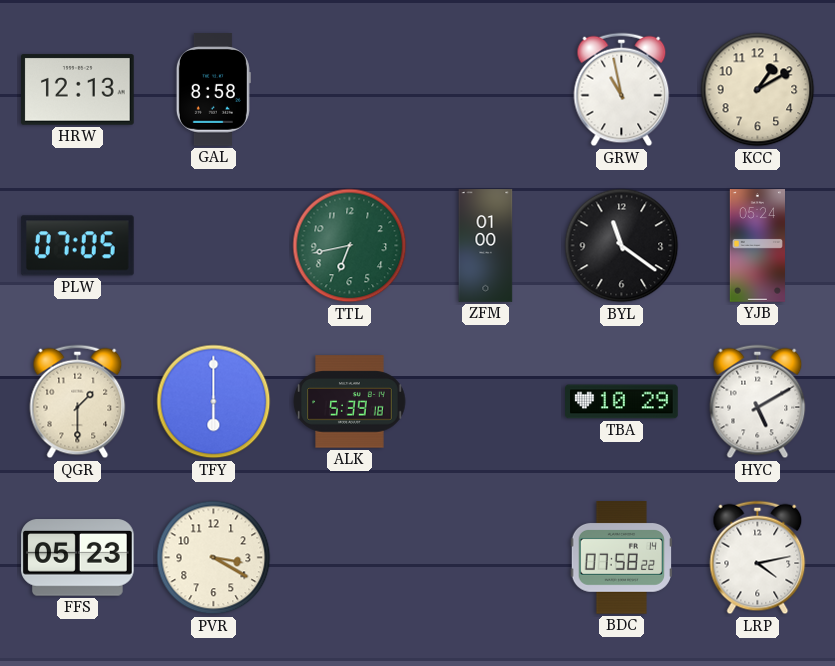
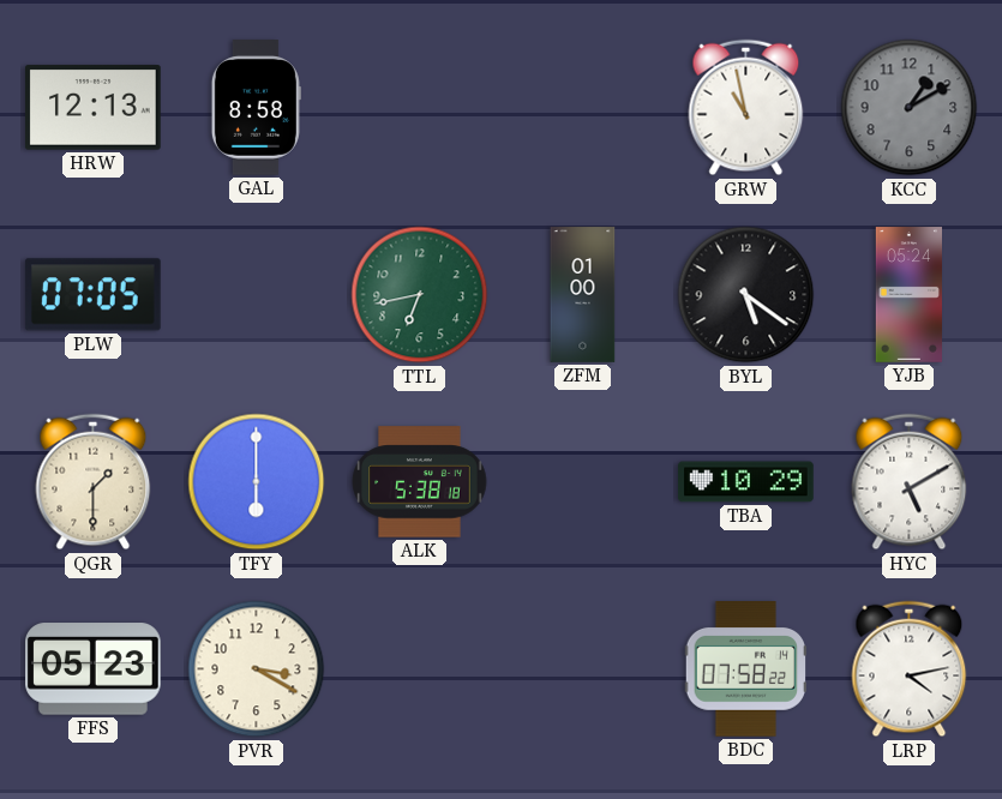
KCC dial: cream -> grey (910, 108)
BYL: 11:21 -> 5:21 (746, 295)
ALK: 5:39 -> 5:38 (420, 482)
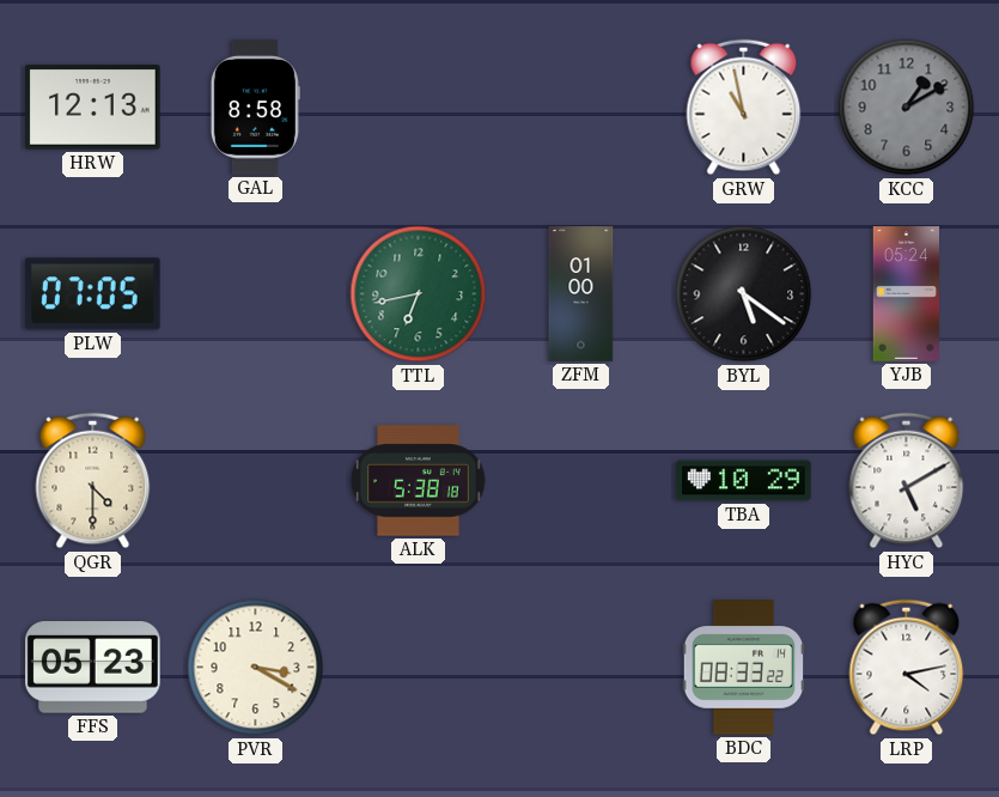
QGR: 1:30 -> 4:30 (93, 481)
TFY: 6:00 -> none (257, 482)
BDC: 07:58 -> 08:33 (744, 668)
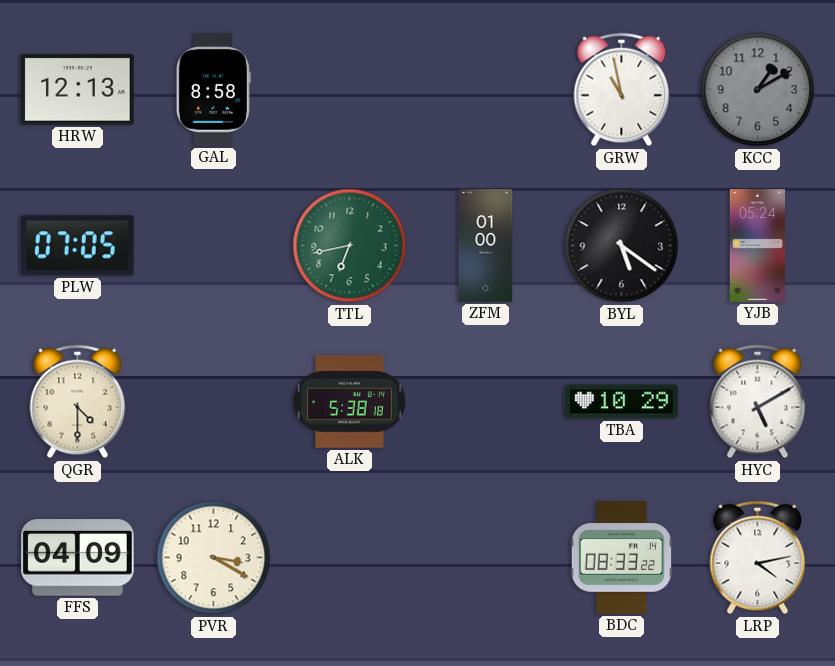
FFS: 05:23 -> 04:09 (78, 558)
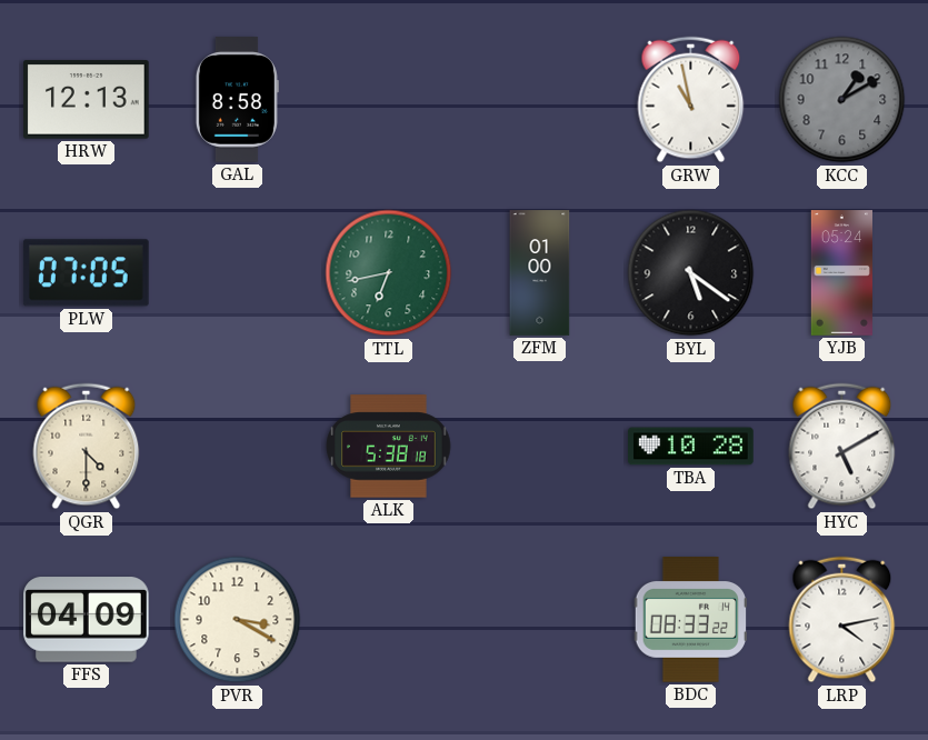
TBA: 10:29 -> 10:28 (691, 447)
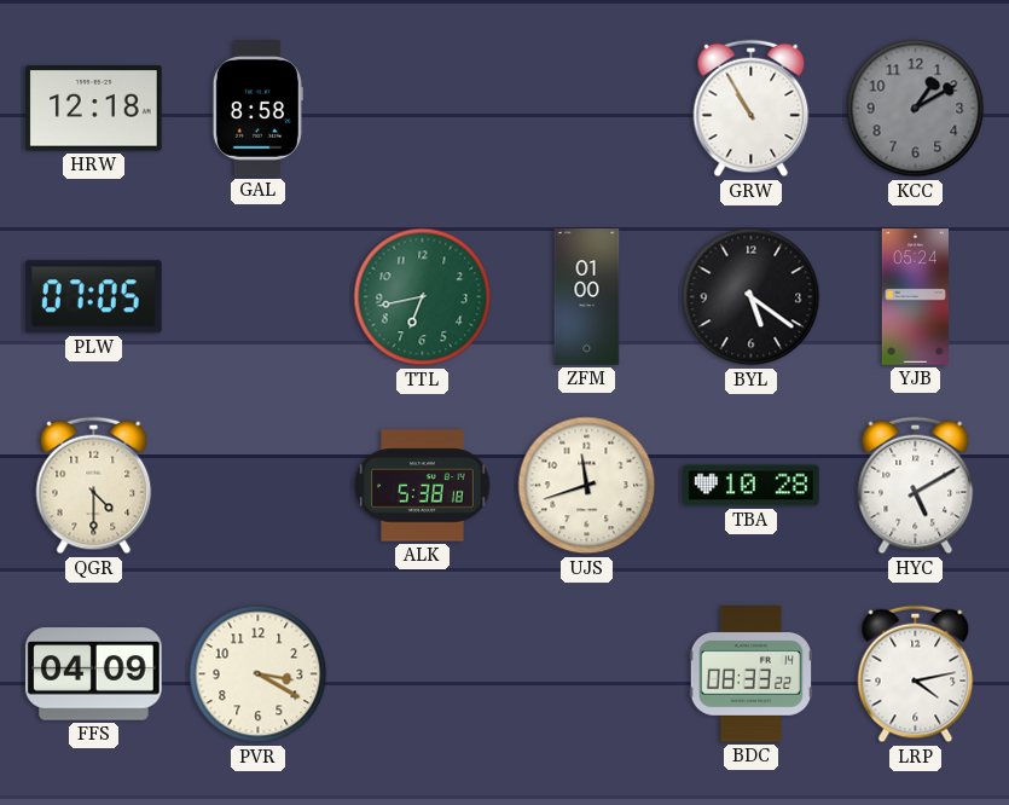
HRW: 12:13 -> 12:18 (94, 109)
GRW: 10:58 -> 10:55 (752, 109)
UJS: none -> 11:42 (587, 486)
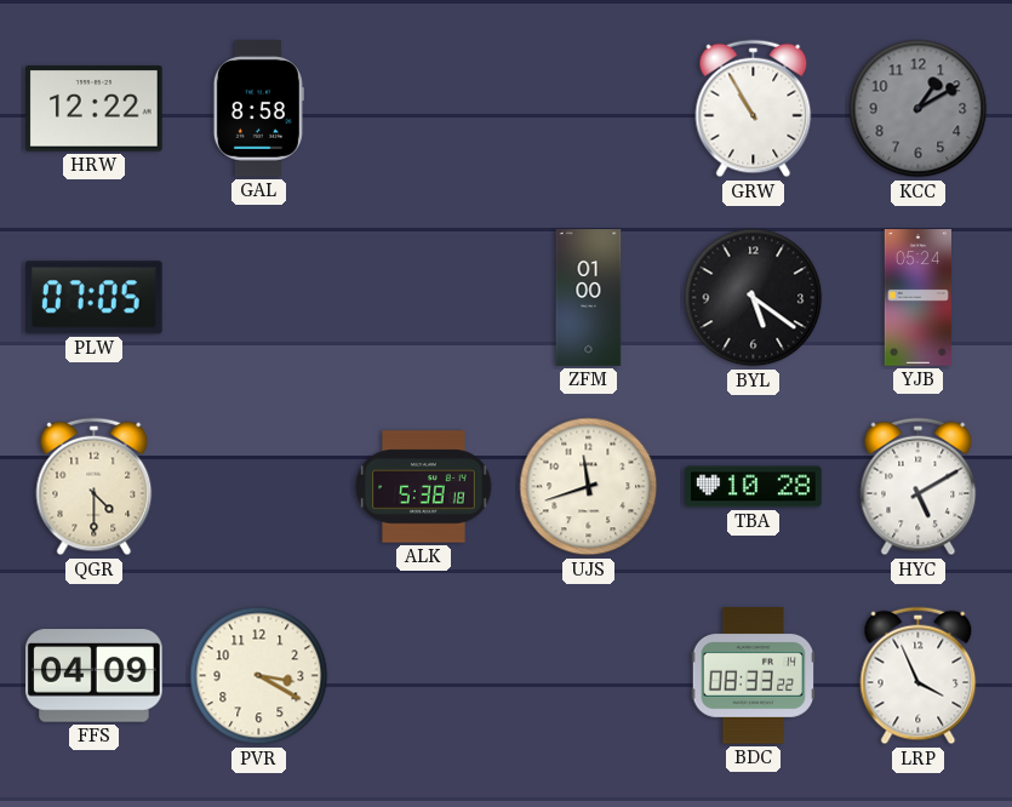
HRW: 12:18 -> 12:22 (95, 109)
TTL: 6:43 -> none (423, 297)
LRP: 4:13 -> 3:56 (919, 676)
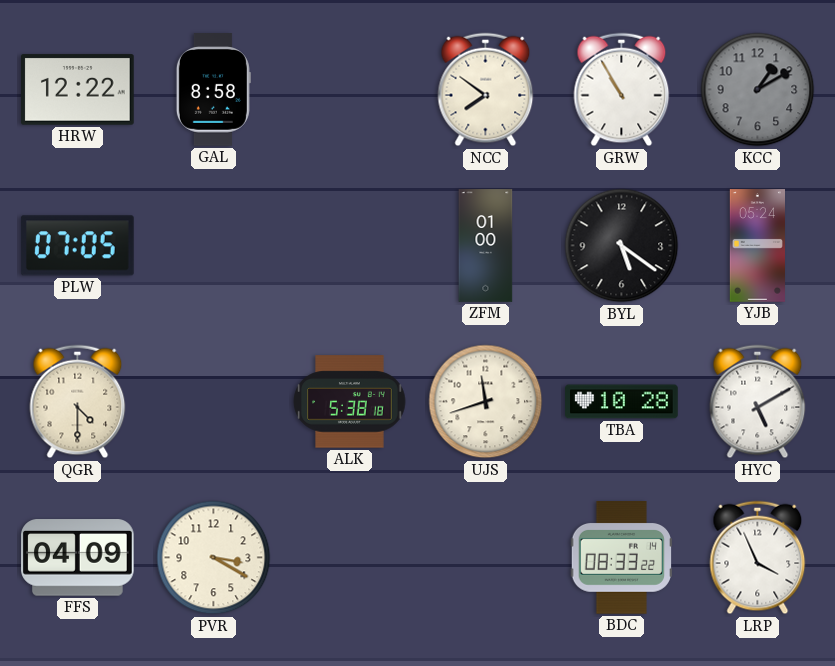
NCC: none -> 7:51 (486, 90)
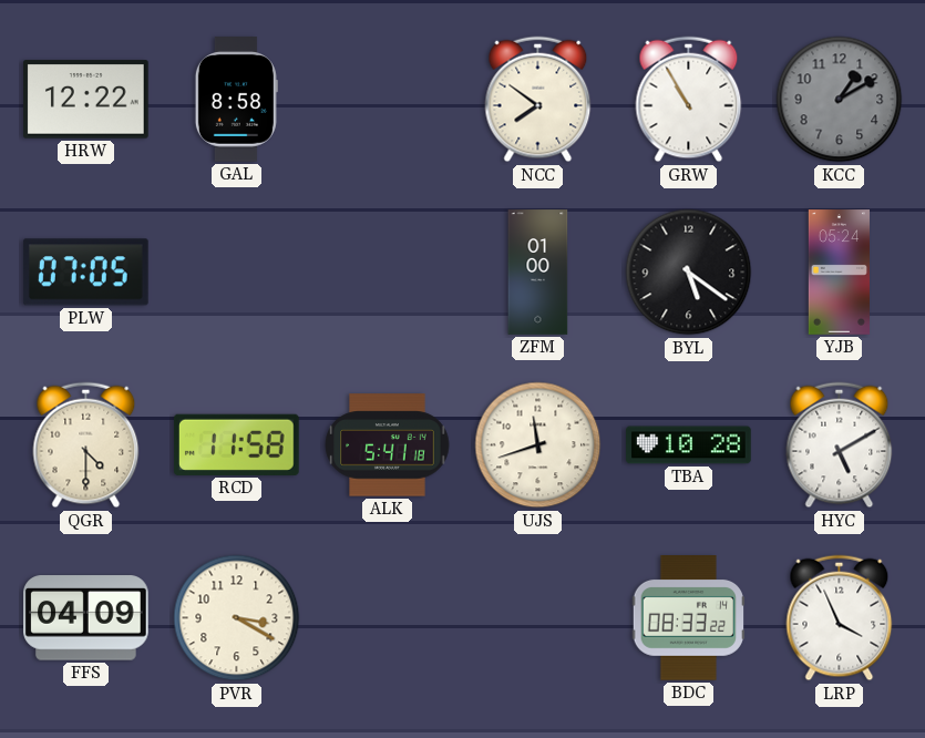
RCD: none -> 11:58 (236, 444)
ALK: 5:38 -> 5:41 (388, 445)
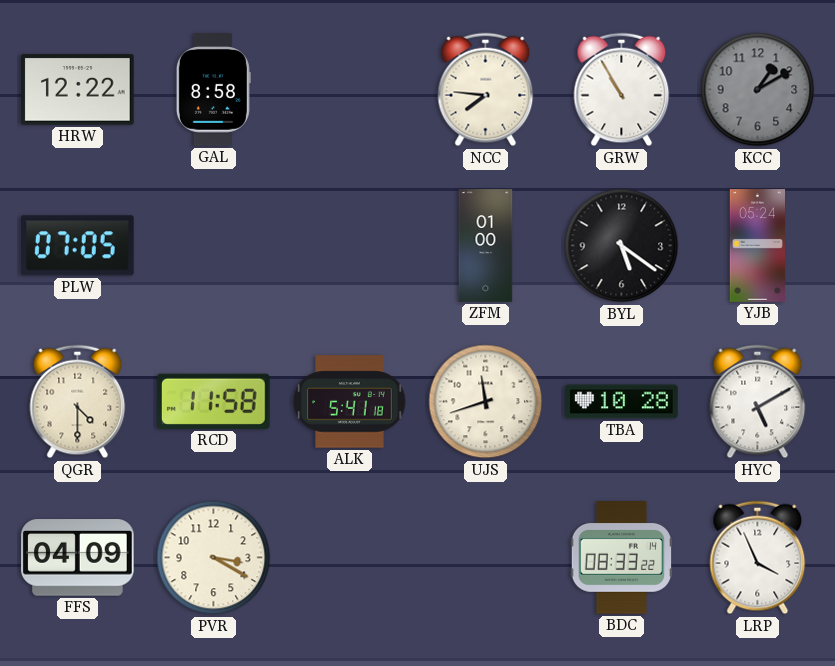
NCC: 7:51 -> 7:46 (486, 90)
